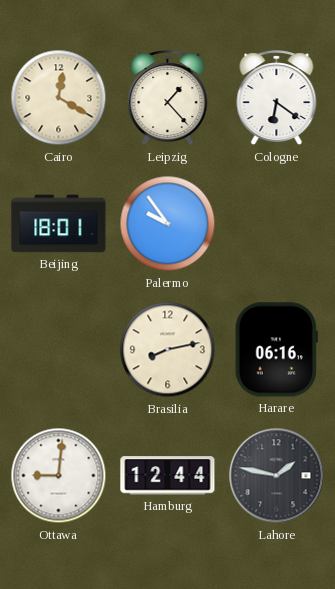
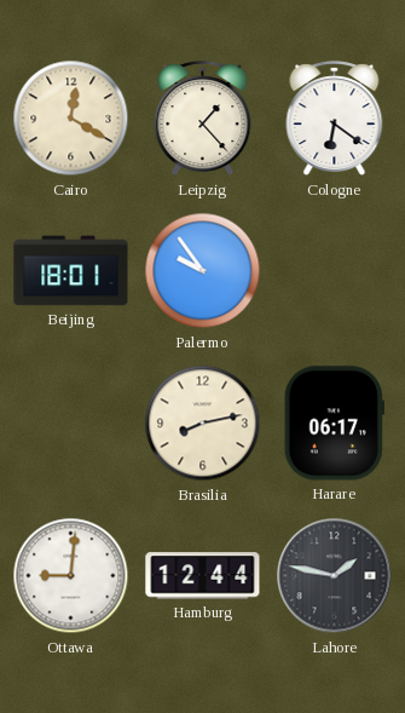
Harare: 06:16 -> 06:17 (334, 424)
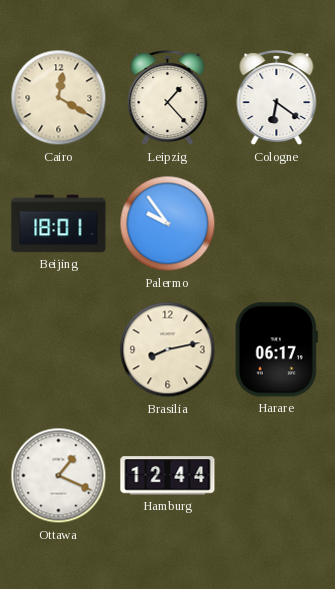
Ottawa: 9:01 -> 1:19 (59, 476)
Lahore: 1:47 -> none (335, 576)
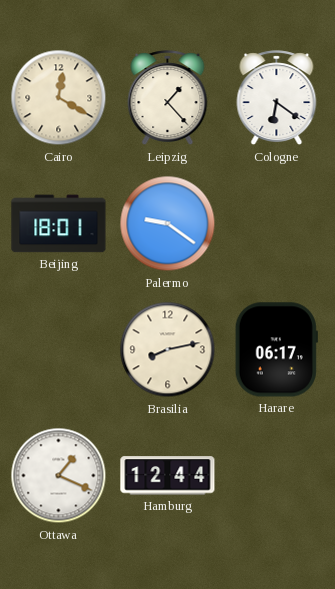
Palermo: 9:54 -> 9:21 (168, 224)
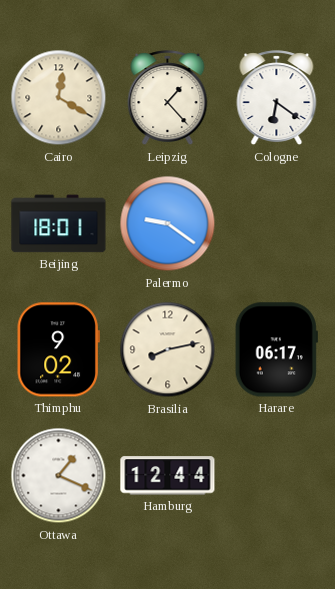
Thimphu: none -> 9:02 (58, 350)
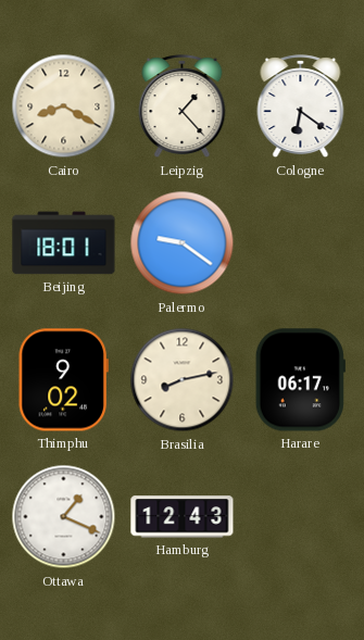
Cairo: 12:20 -> 8:20 (64, 106)
Hamburg: 12:44 -> 12:43 (183, 517)
